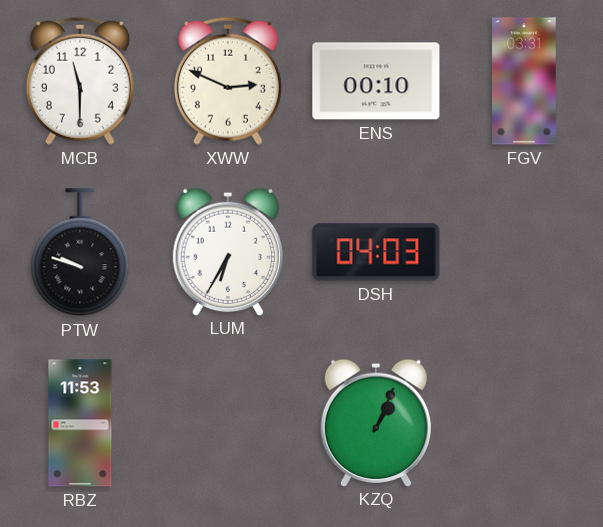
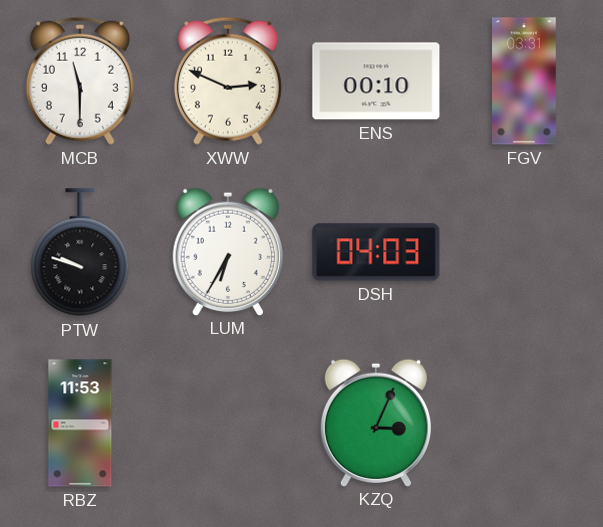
KZQ: 1:04 -> 3:04 (375, 422)
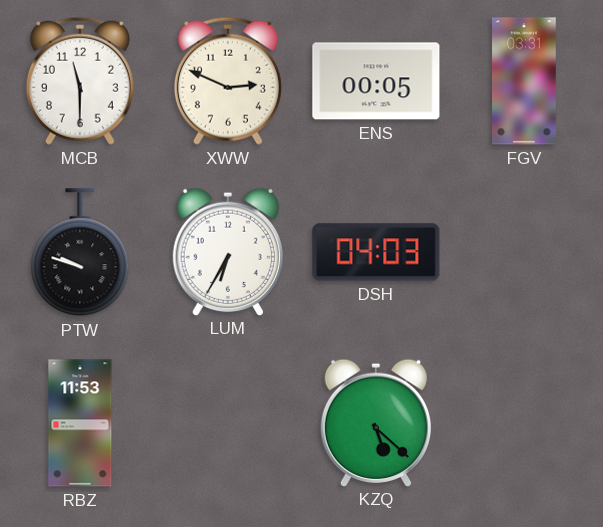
ENS: 00:10 -> 00:05 (376, 81)
KZQ: 3:04 -> 5:22 (375, 422)
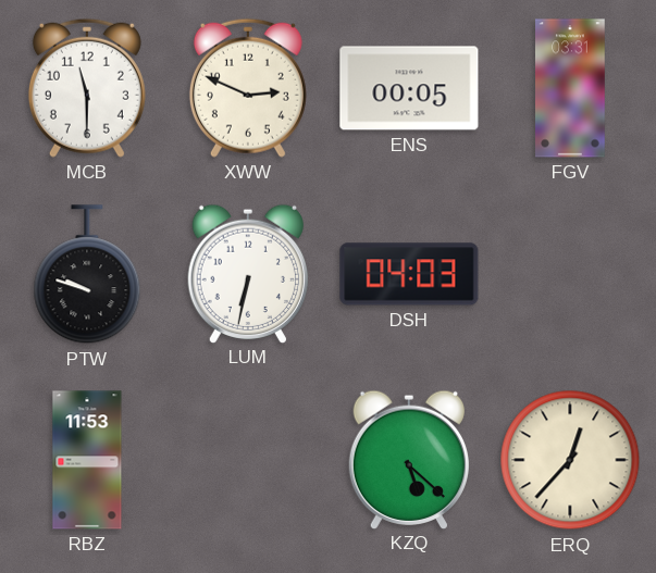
LUM: 6:35 -> 6:32 (247, 273)
ERQ: none -> 12:37 (570, 460)
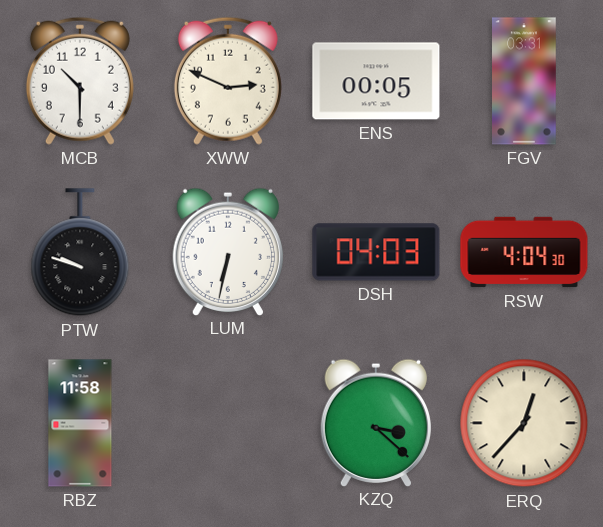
MCB: 11:30 -> 10:30 (80, 81)
RSW: none -> 4:04 (524, 252)
RBZ: 11:53 -> 11:58 (80, 423)
KZQ: 5:22 -> 3:22 (375, 422)
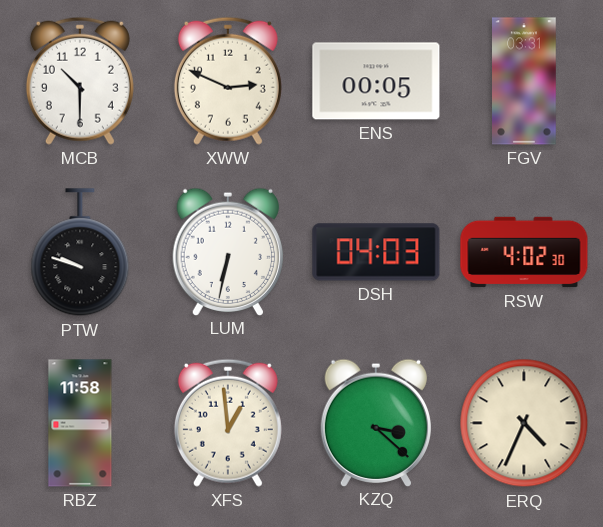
RSW: 4:04 -> 4:02 (524, 252)
XFS: none -> 12:59 (228, 423)
ERQ: 12:37 -> 4:34 (524, 423)
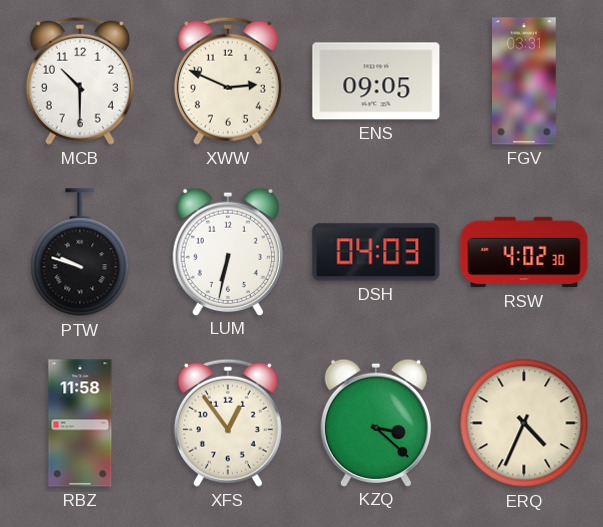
ENS: 00:05 -> 09:05 (376, 81)
XFS: 12:59 -> 12:54 (228, 423)
